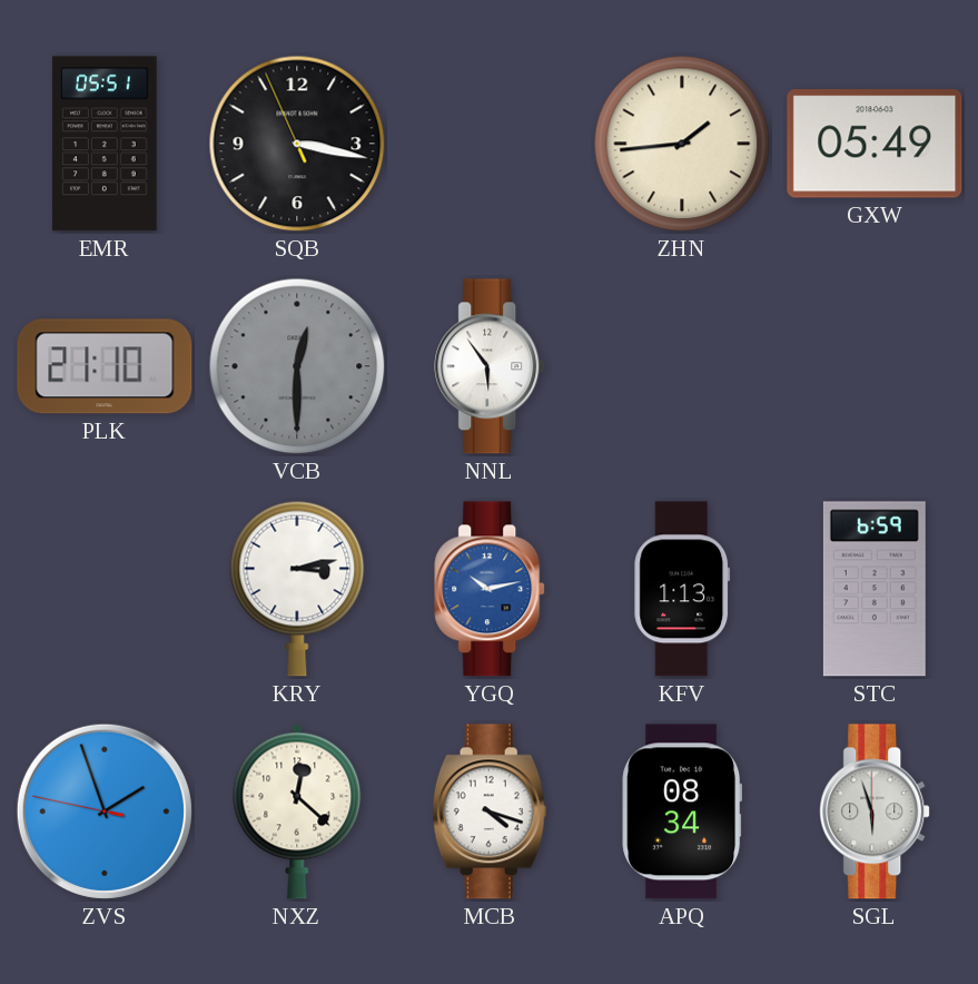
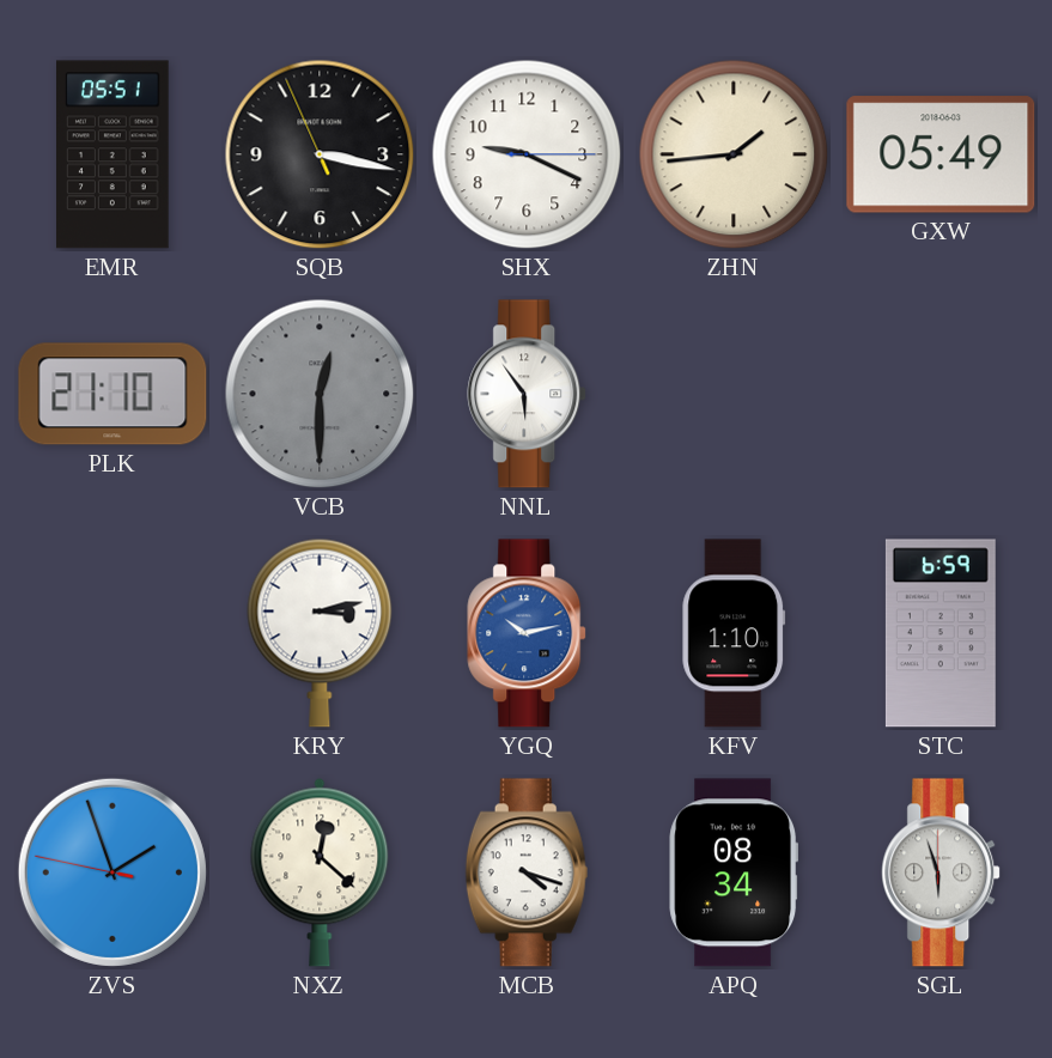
SHX: none -> 9:19 (527, 154)
KFV: 1:13 -> 1:10 (734, 633)
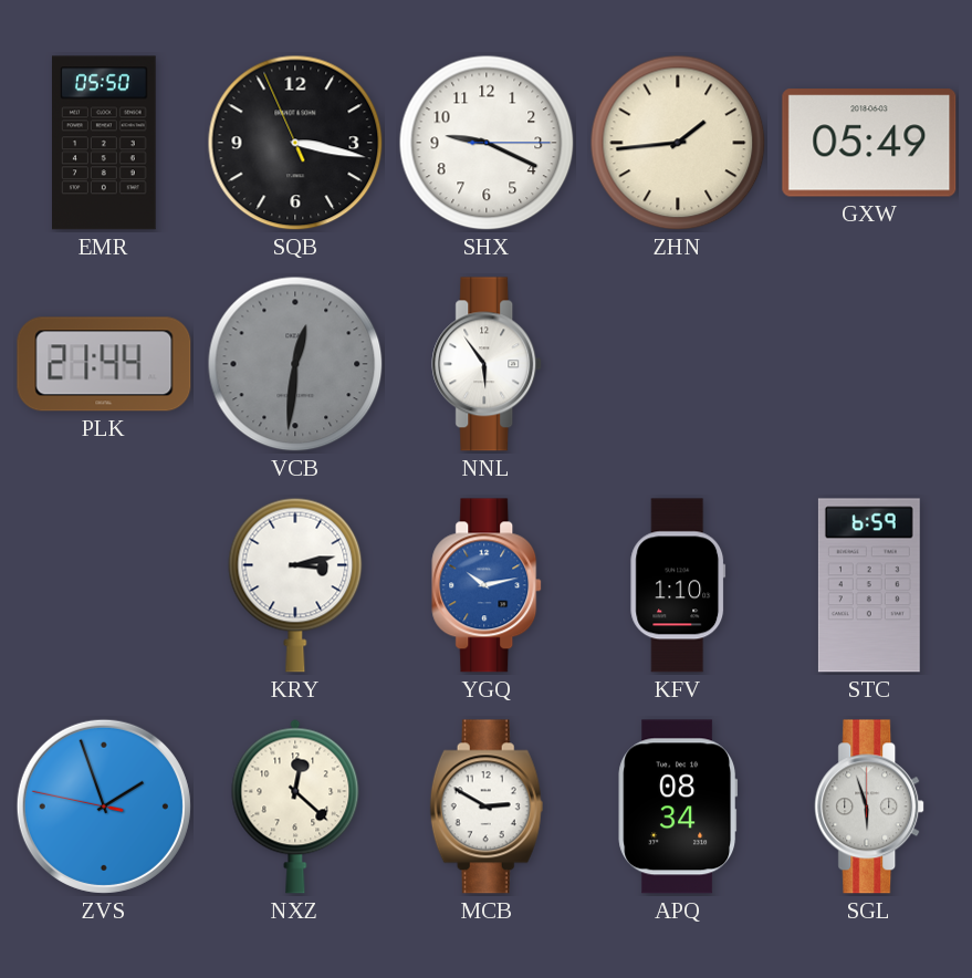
EMR: 05:51 -> 05:50 (105, 143)
PLK: 21:10 -> 21:44 (104, 364)
VCB: 12:30 -> 12:31 (295, 364)
MCB: 4:18 -> 2:50 (487, 807)
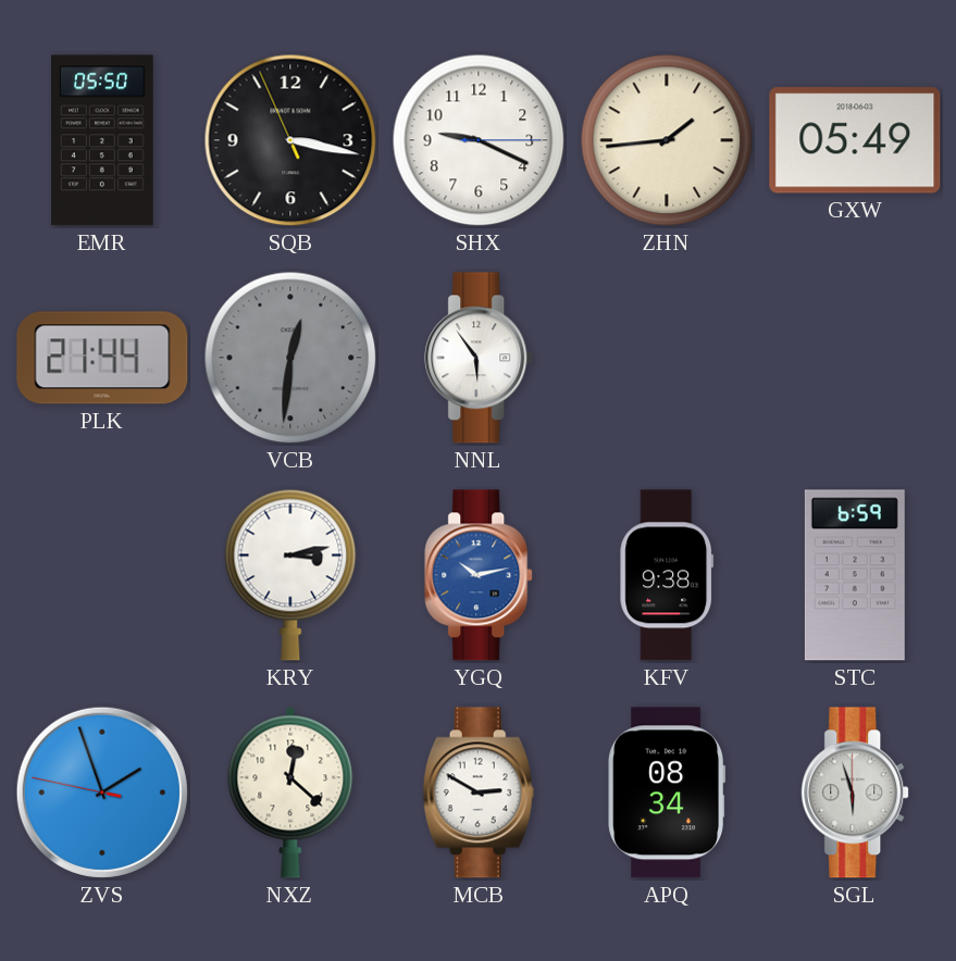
KFV: 1:10 -> 9:38 (667, 575)
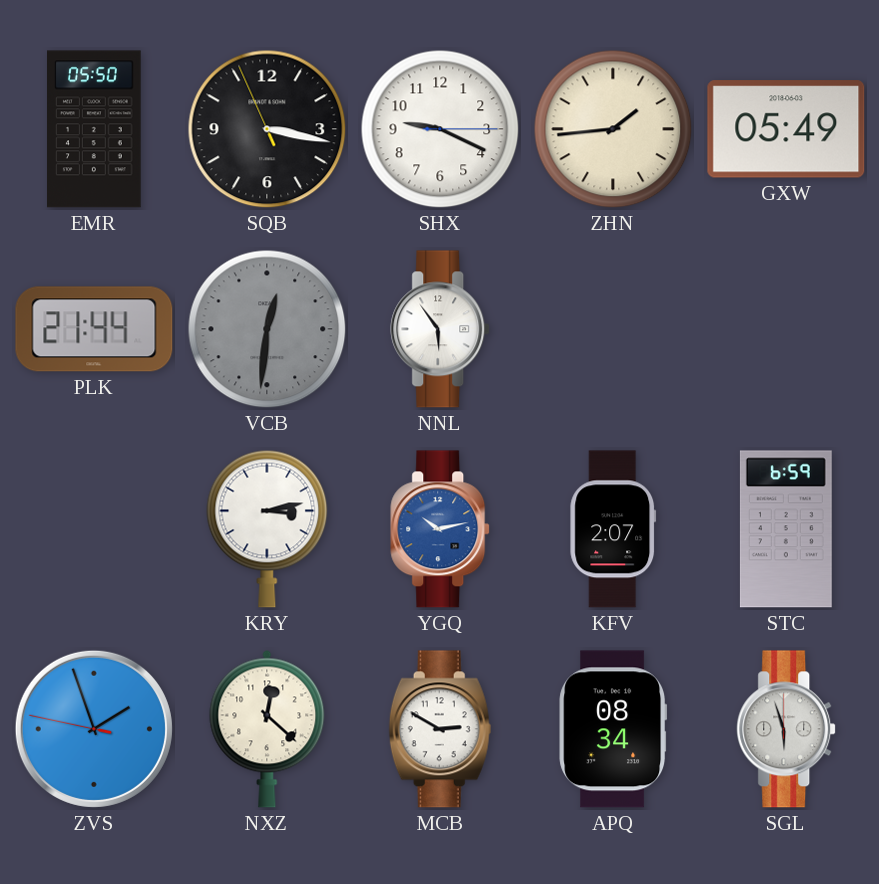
KFV: 9:38 -> 2:07 (613, 529)
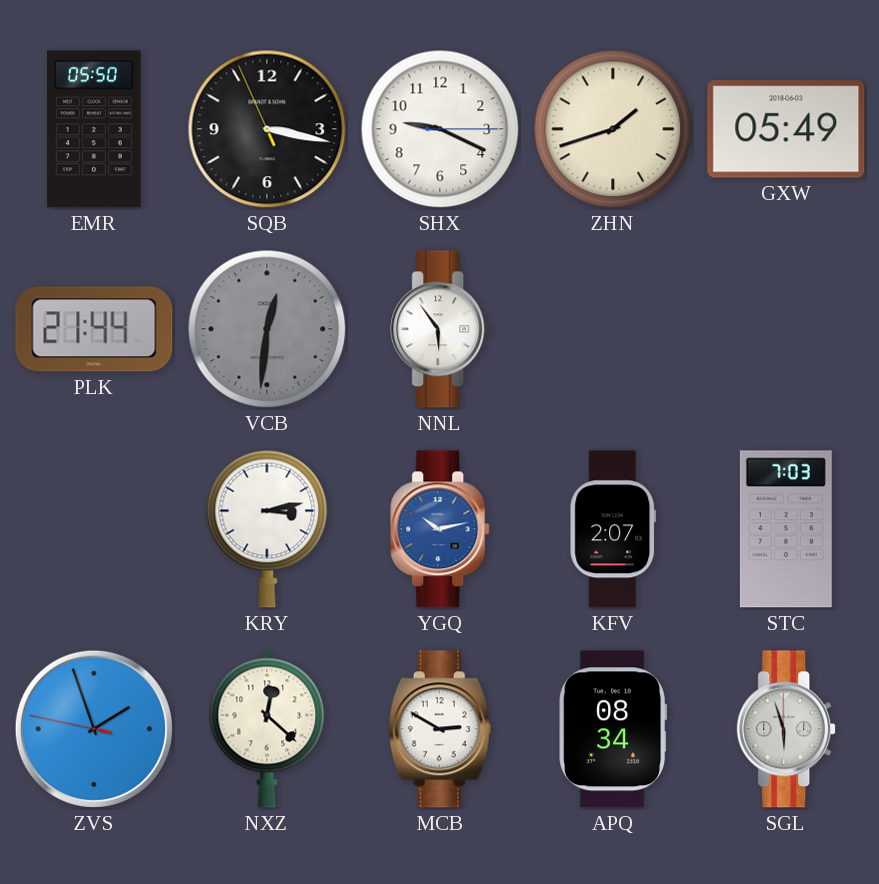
ZHN: 1:44 -> 1:42 (613, 129)
STC: 6:59 -> 7:03 (786, 529)
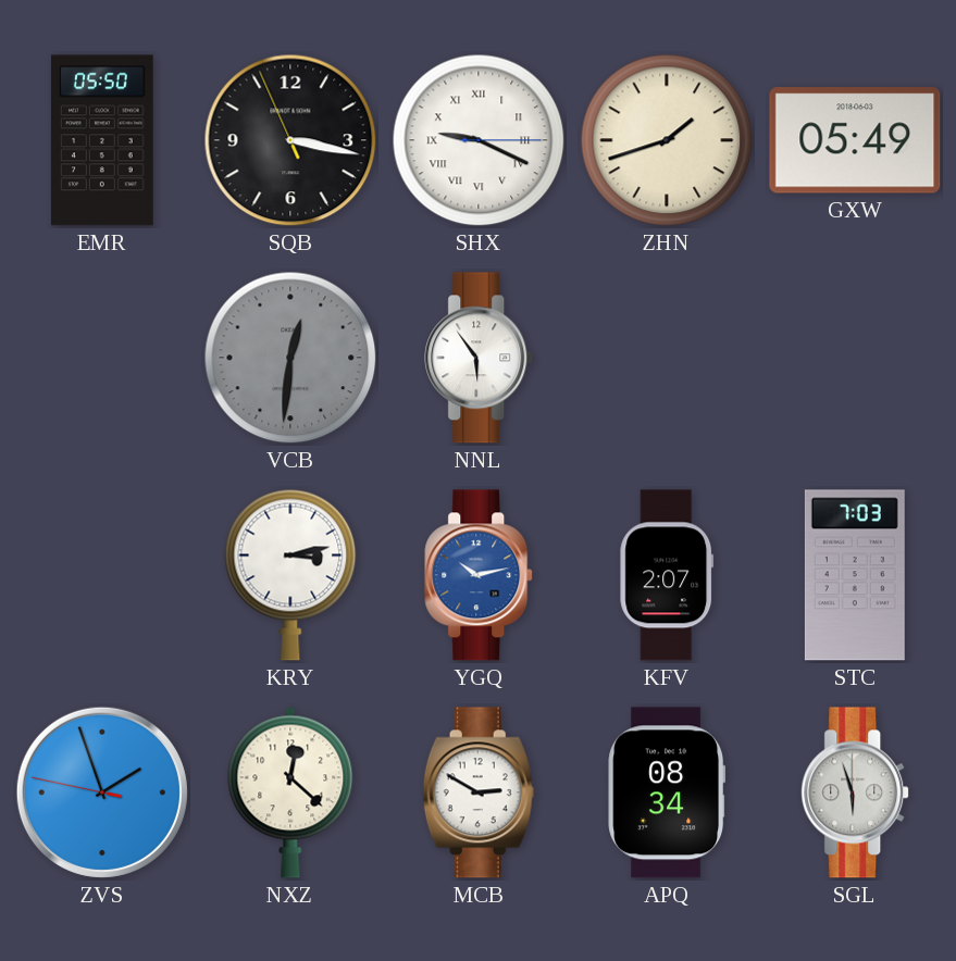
SHX numerals: Arabic -> Roman (479, 140)
PLK: 21:44 -> none (94, 329)
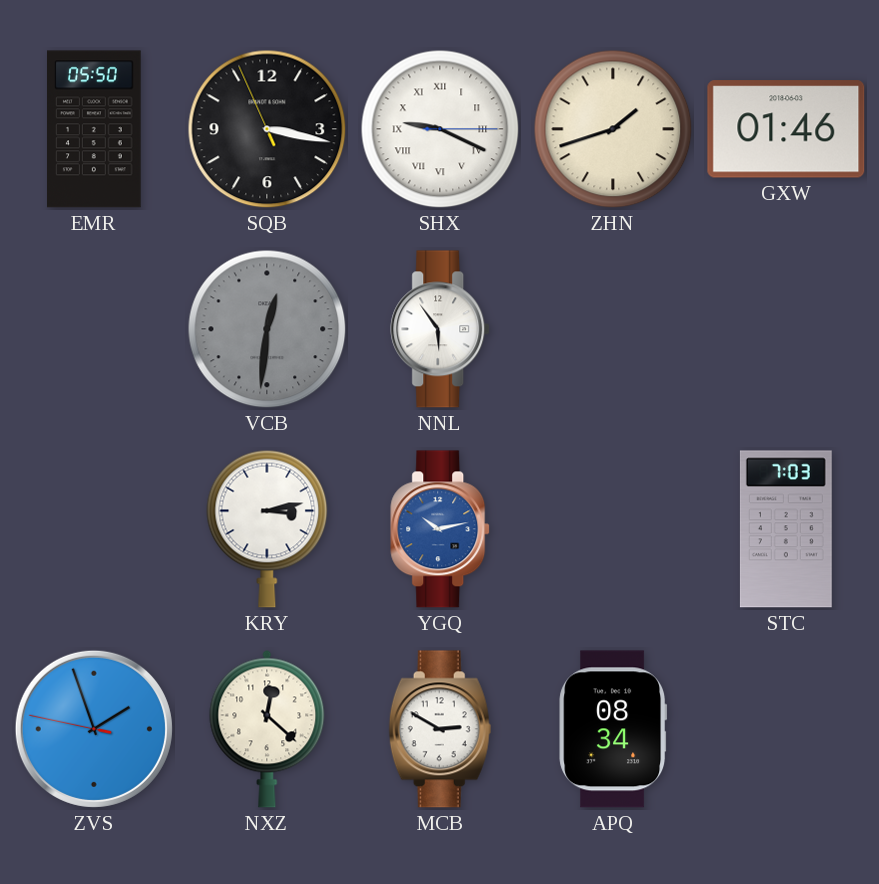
GXW: 05:49 -> 01:46 (786, 129)
KFV: 2:07 -> none (667, 575)
SGL: 5:57 -> none (856, 792)
